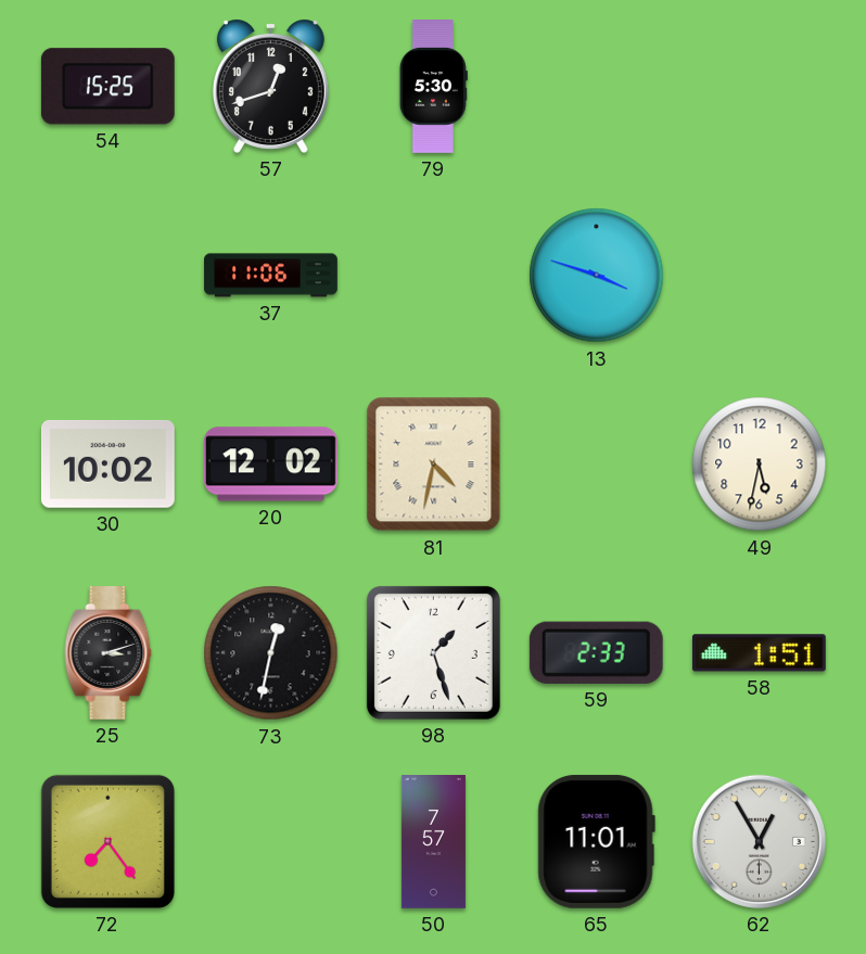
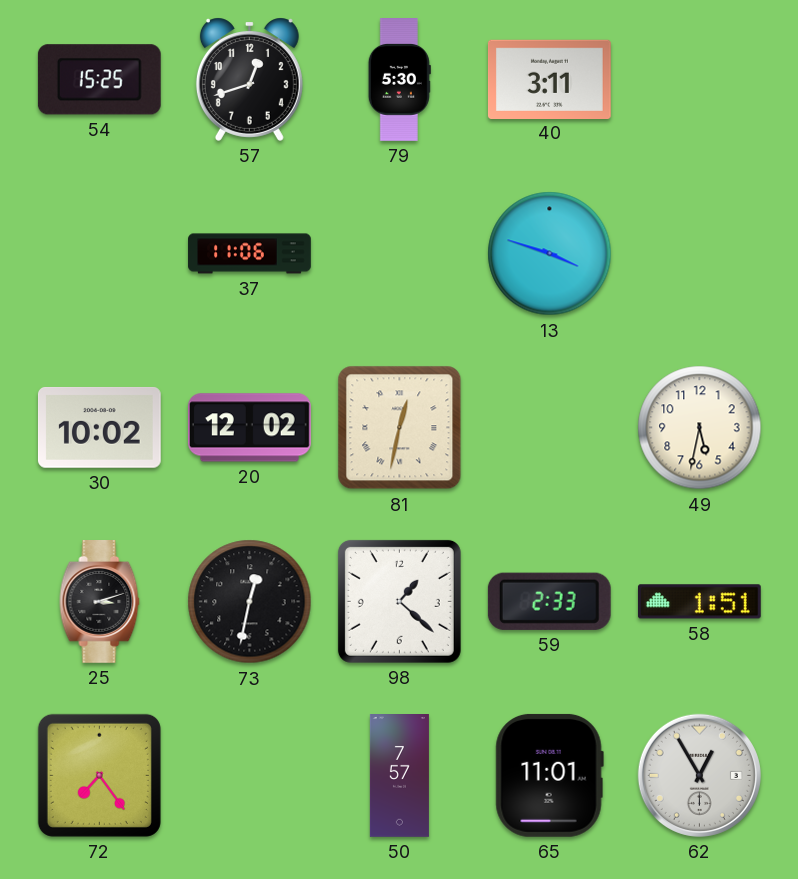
40: none -> 3:11 (549, 79)
81: 4:32 -> 12:32 (400, 428)
98: 1:27 -> 1:22 (399, 601)
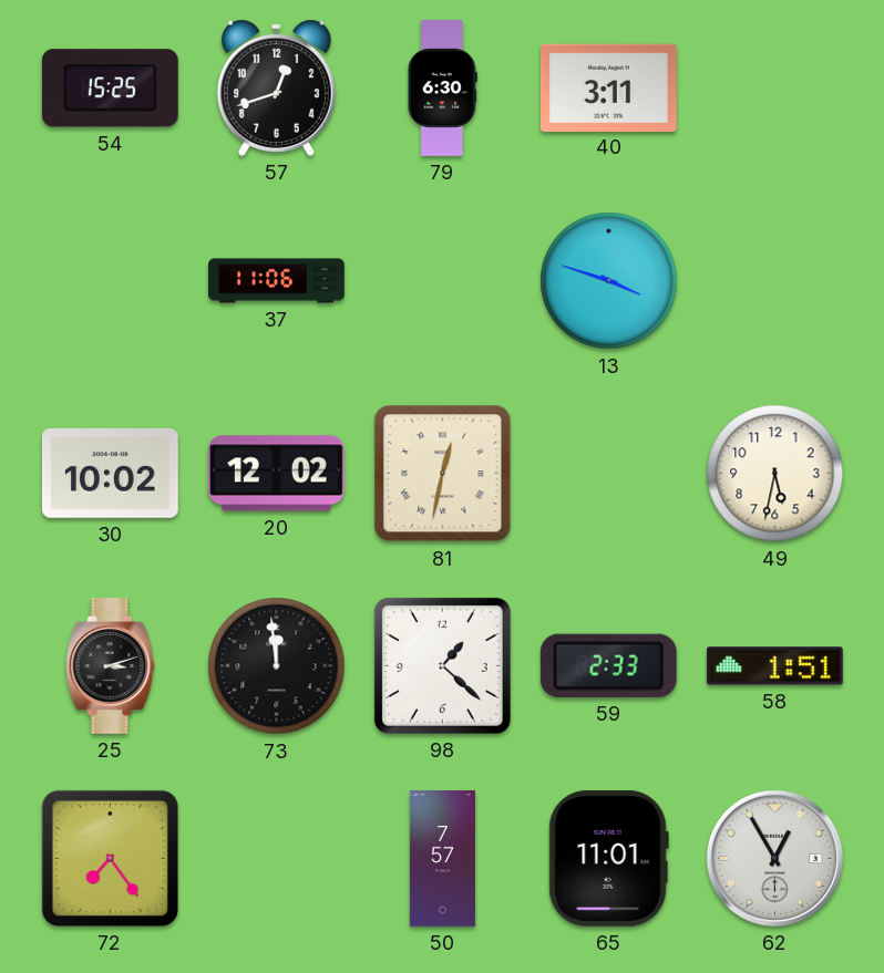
79: 5:30 -> 6:30 (442, 89)
73: 12:32 -> 11:59 (277, 666)
